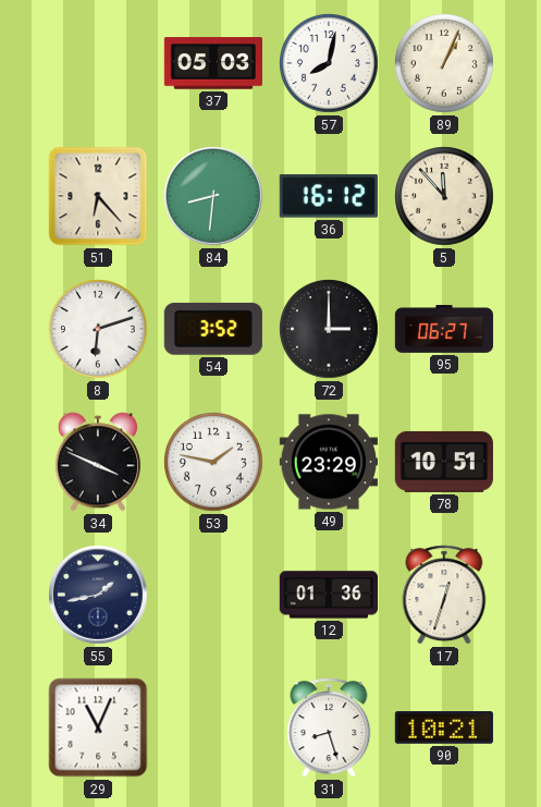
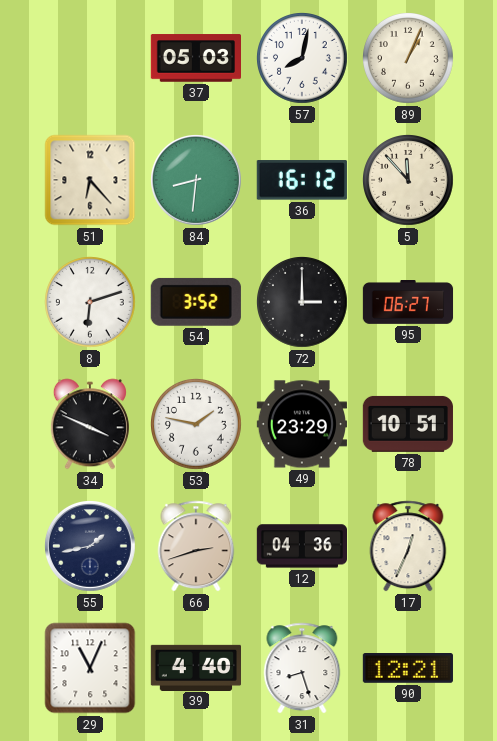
66: none -> 2:42 (196, 546)
12: 01:36 -> 04:36 (301, 546)
17: 12:33 -> 12:34 (408, 546)
39: none -> 4:40 (195, 667)
90: 10:21 -> 12:21 (407, 669)
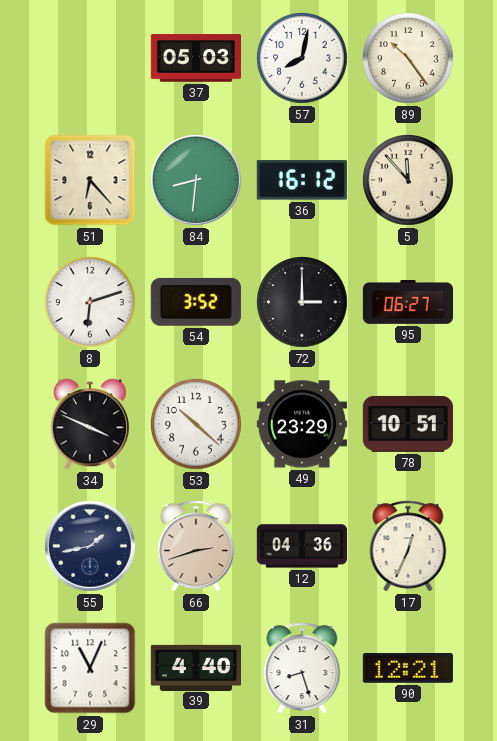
89: 1:04 -> 10:24 (409, 59)
53: 1:47 -> 10:22 (197, 425)
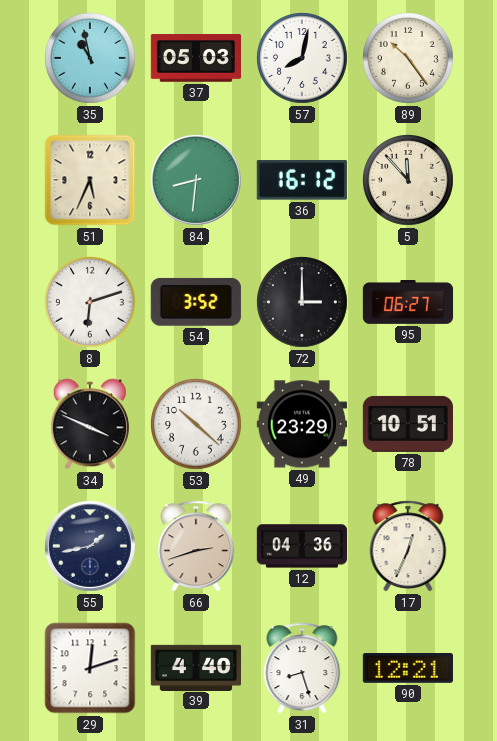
35: none -> 10:58 (91, 59)
51: 6:23 -> 5:34 (90, 180)
29: 11:04 -> 12:12 (90, 668)
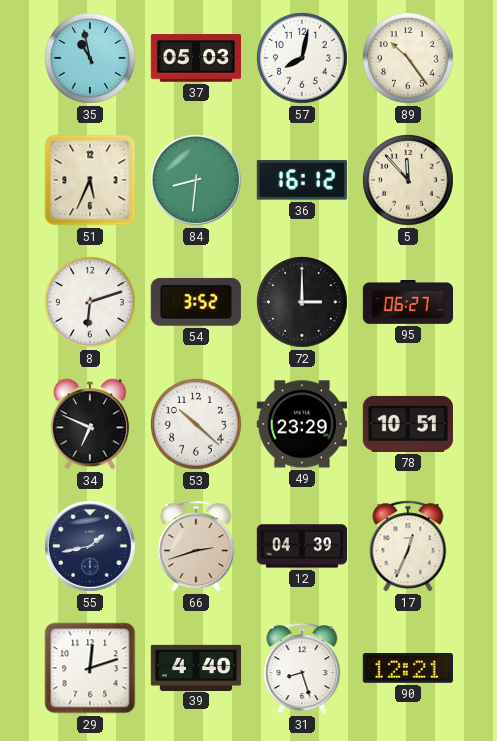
34: 3:49 -> 6:49 (90, 424)
12: 04:36 -> 04:39 (301, 546)
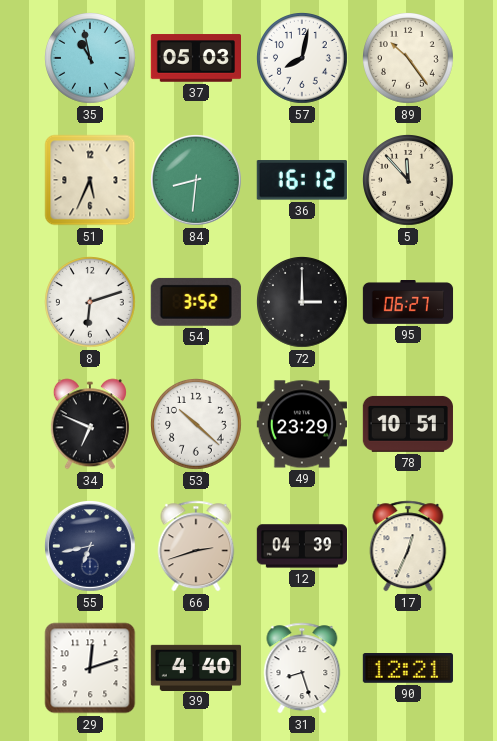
55: 1:43 -> 6:43 (91, 547)
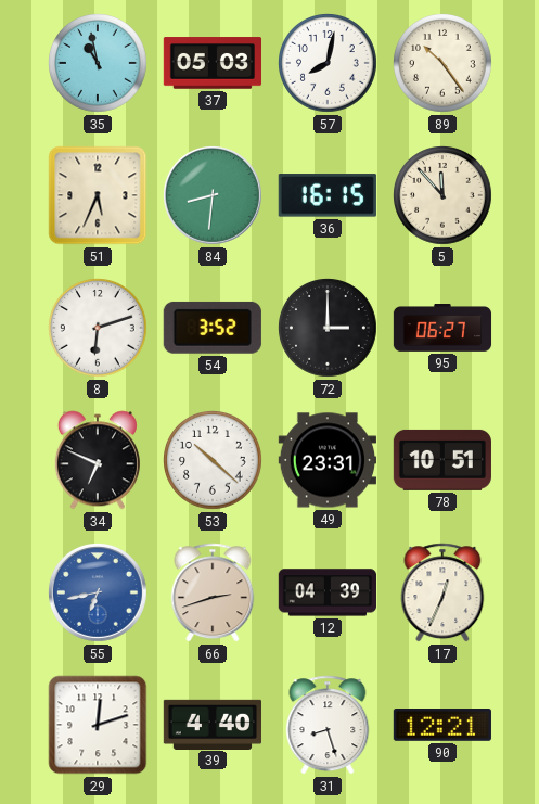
36: 16:12 -> 16:15 (328, 195)
49: 23:29 -> 23:31 (326, 460)
55 dial: navy -> blue (99, 594)
